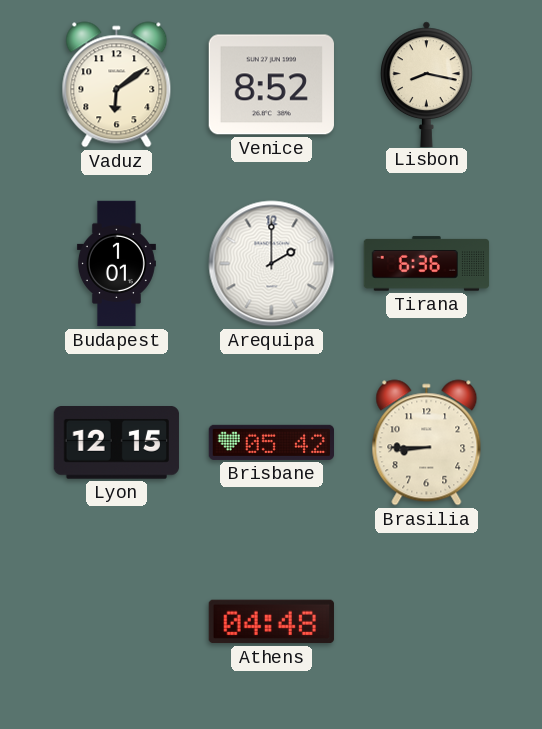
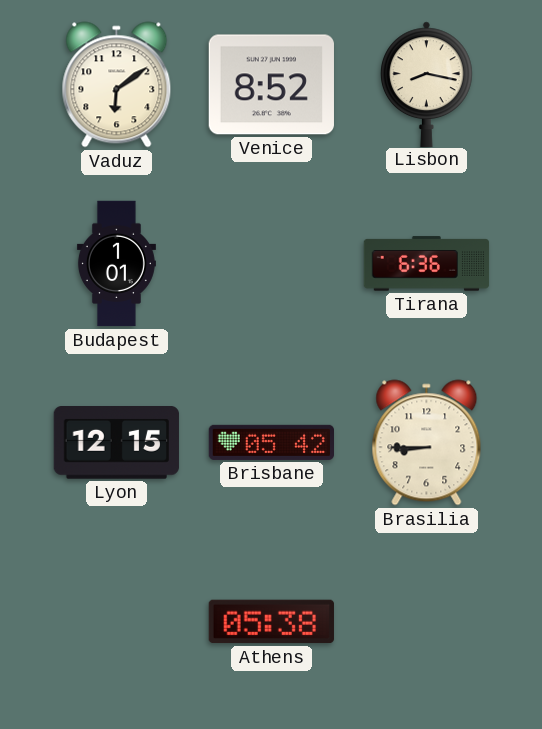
Arequipa: 2:00 -> none (272, 264)
Athens: 04:48 -> 05:38 (271, 622)
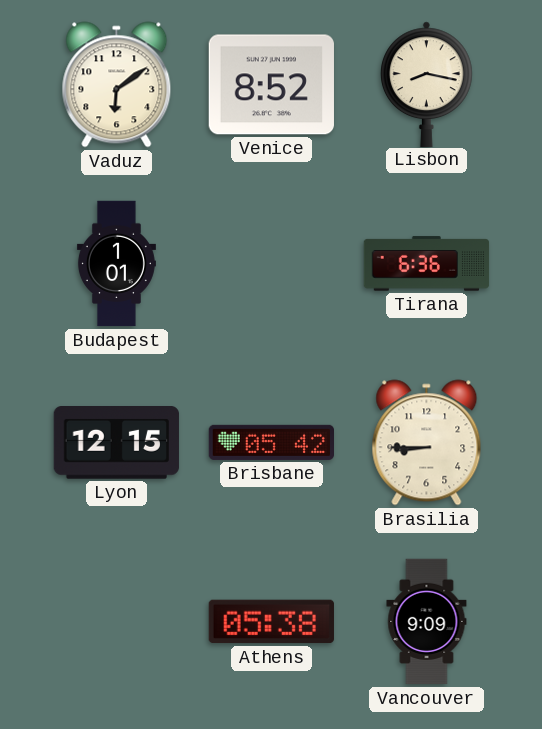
Vancouver: none -> 9:09 (427, 622)
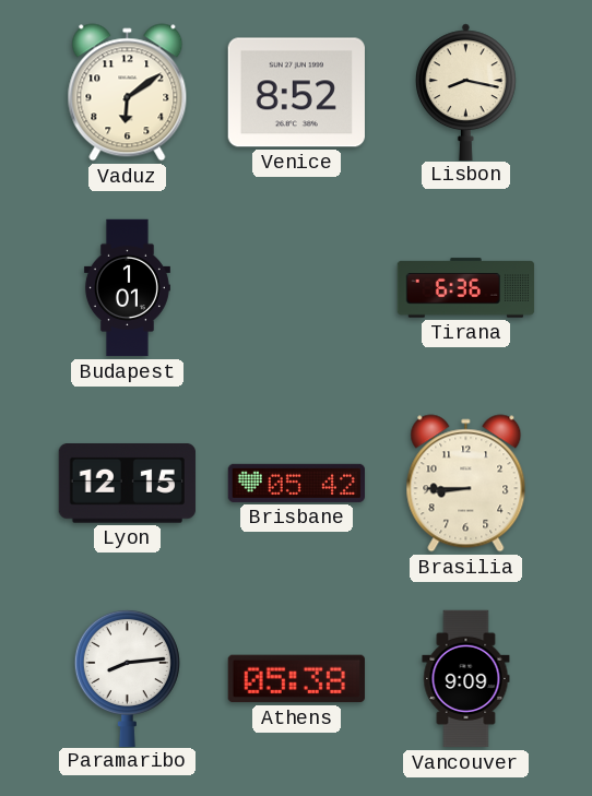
Paramaribo: none -> 8:14 (127, 677)
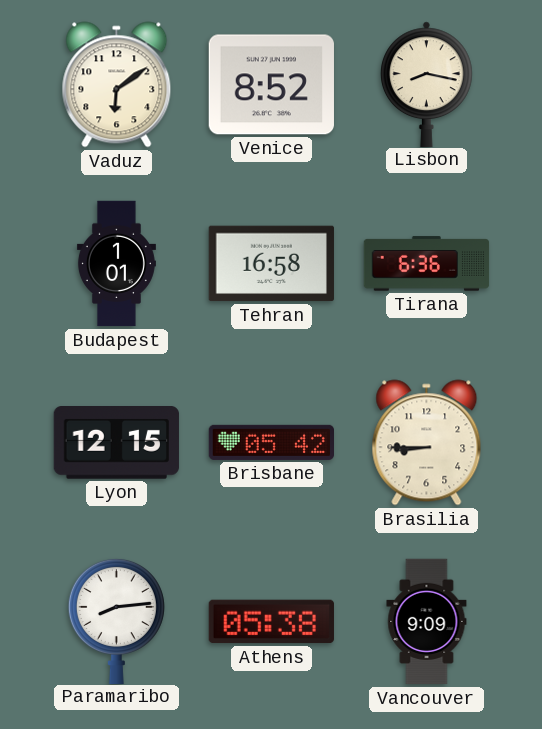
Tehran: none -> 16:58 (271, 264)
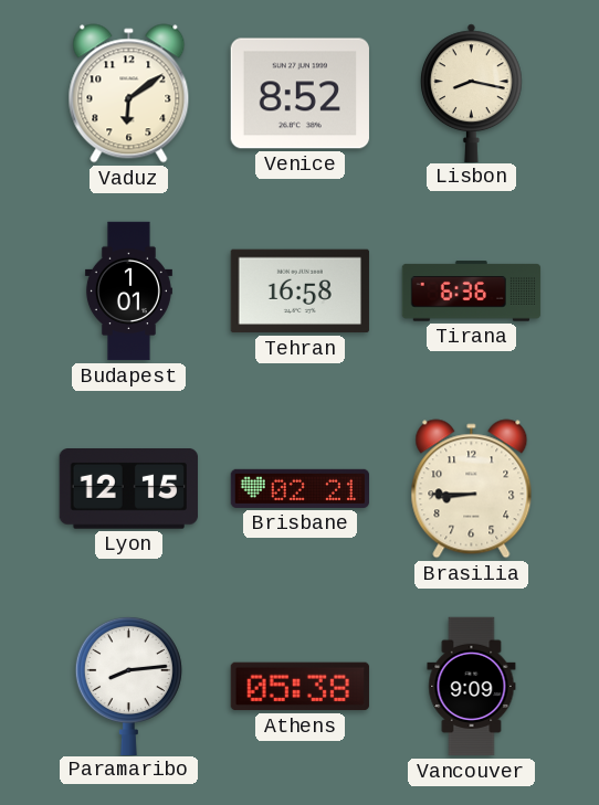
Brisbane: 05:42 -> 02:21 (299, 488)
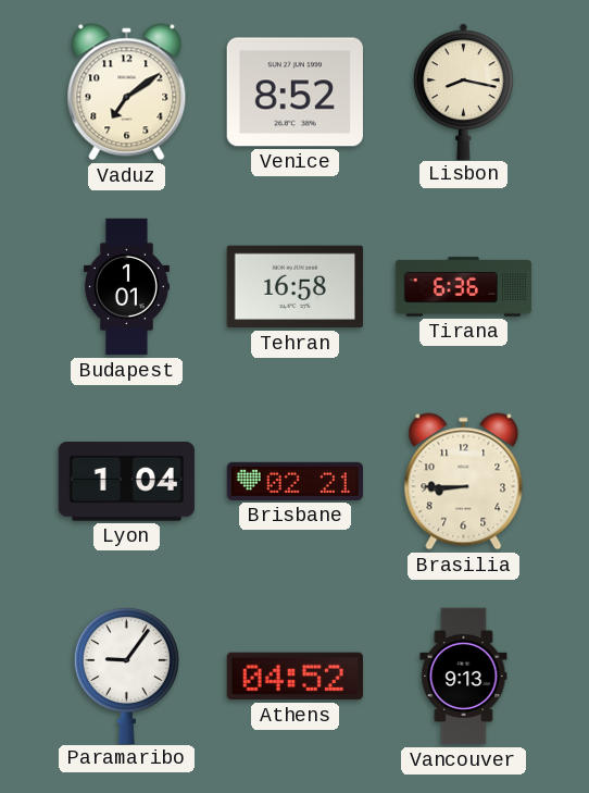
Vaduz: 6:09 -> 7:09 (127, 92)
Lyon: 12:15 -> 1:04 (126, 482)
Paramaribo: 8:14 -> 9:06 (126, 674)
Athens: 05:38 -> 04:52 (294, 677)
Vancouver: 9:09 -> 9:13 (464, 677)
